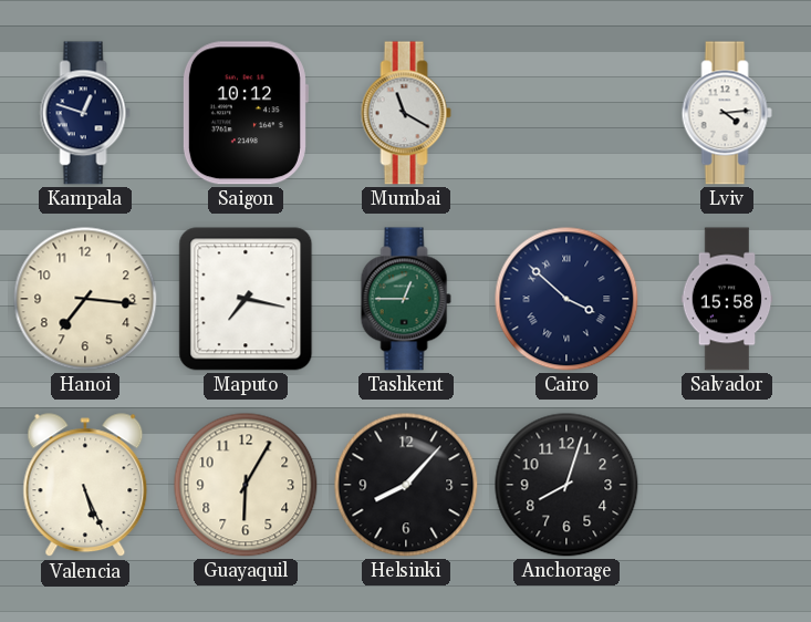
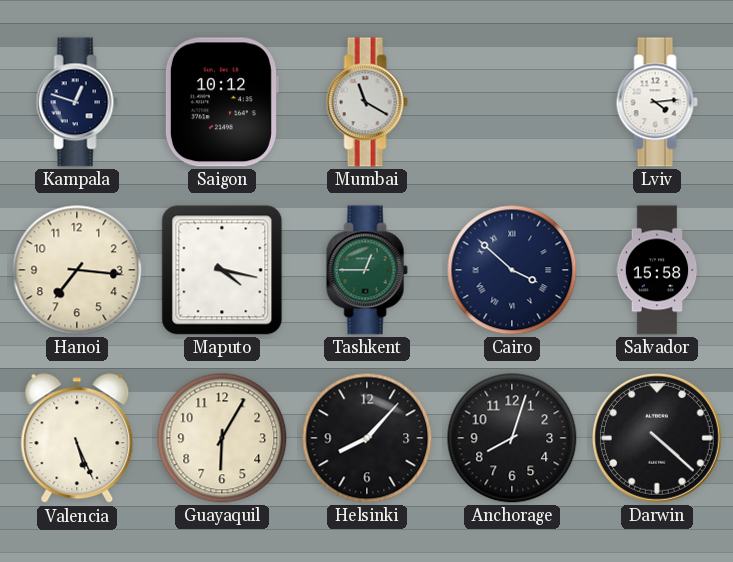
Maputo: 7:17 -> 4:17 (222, 270)
Darwin: none -> 4:22 (658, 439)
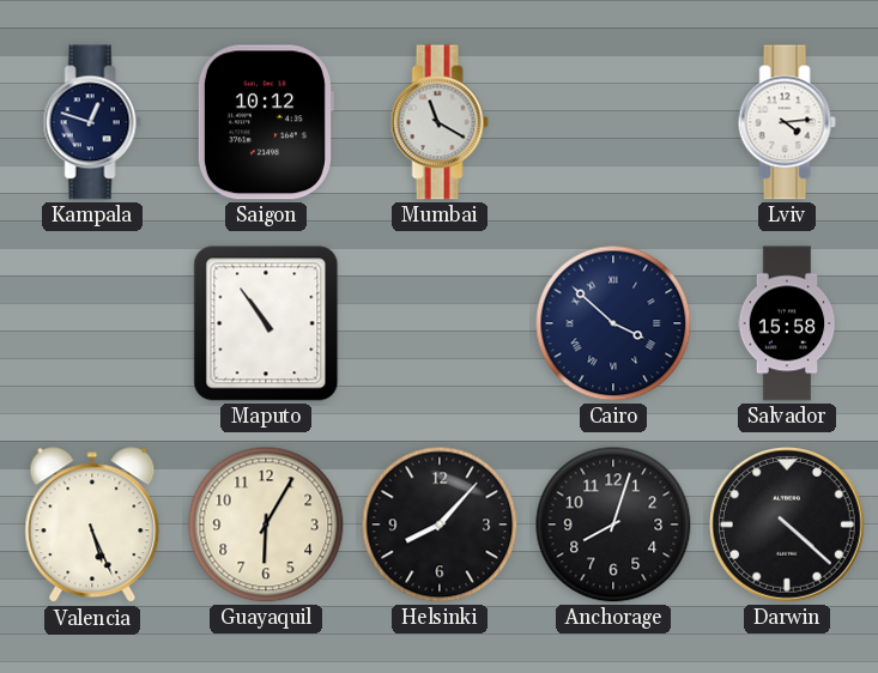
Hanoi: 7:16 -> none (77, 270)
Maputo: 4:17 -> 10:54 (266, 323)
Tashkent: 12:45 -> none (367, 270)
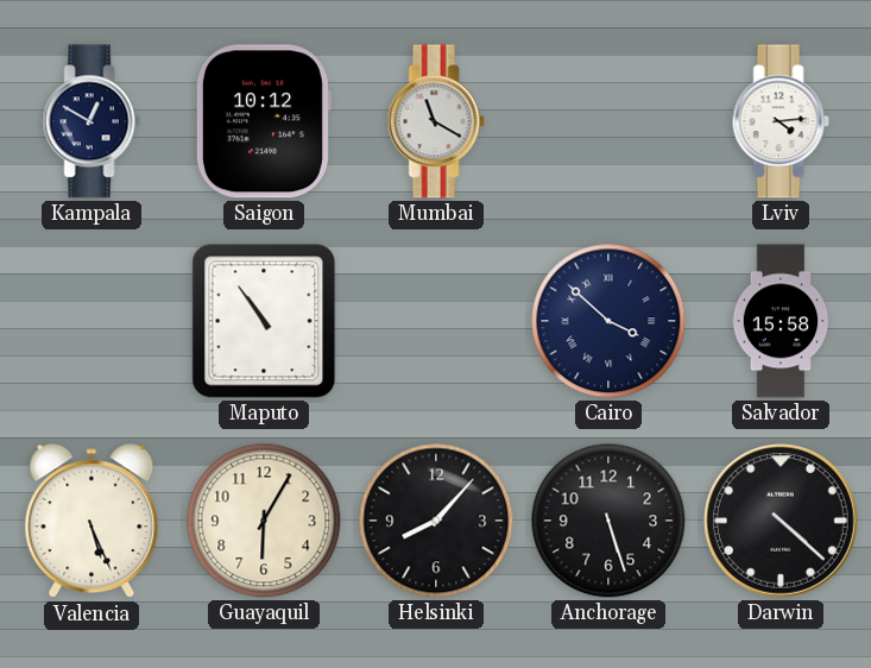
Kampala: 12:48 -> 12:50 (91, 121)
Anchorage: 8:03 -> 5:27 (608, 521)
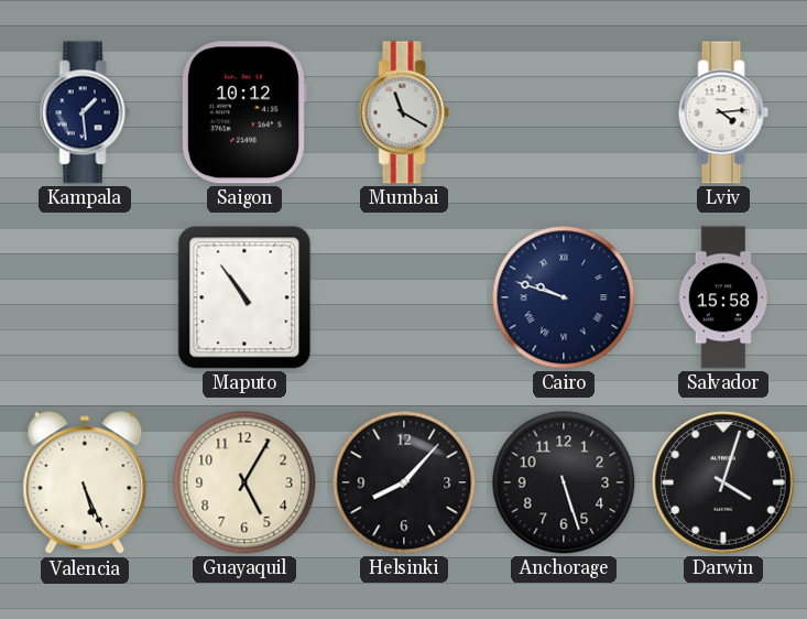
Kampala: 12:50 -> 1:29 (85, 112)
Cairo: 3:52 -> 9:48 (564, 297)
Guayaquil: 6:05 -> 5:05 (244, 482)
Darwin: 4:22 -> 4:03 (724, 484)
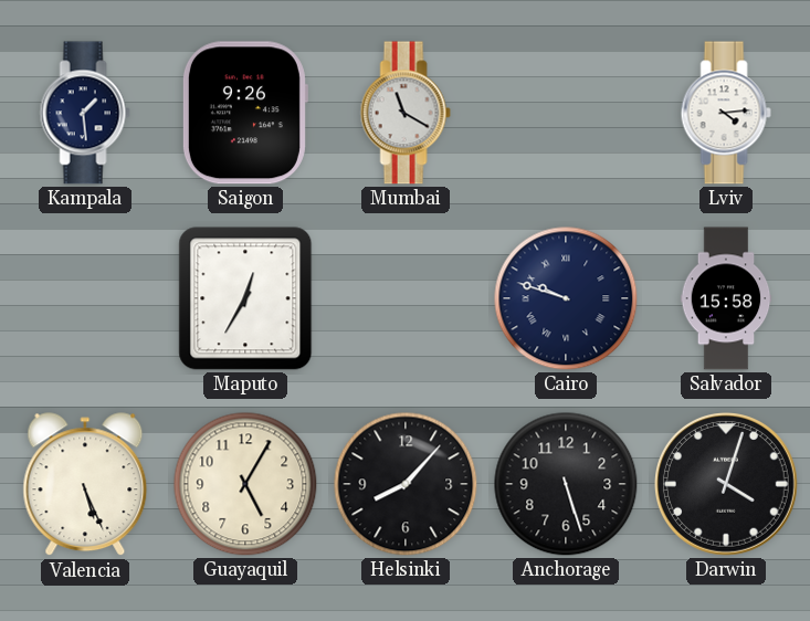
Saigon: 10:12 -> 9:26 (244, 113)
Maputo: 10:54 -> 12:35 (245, 298)
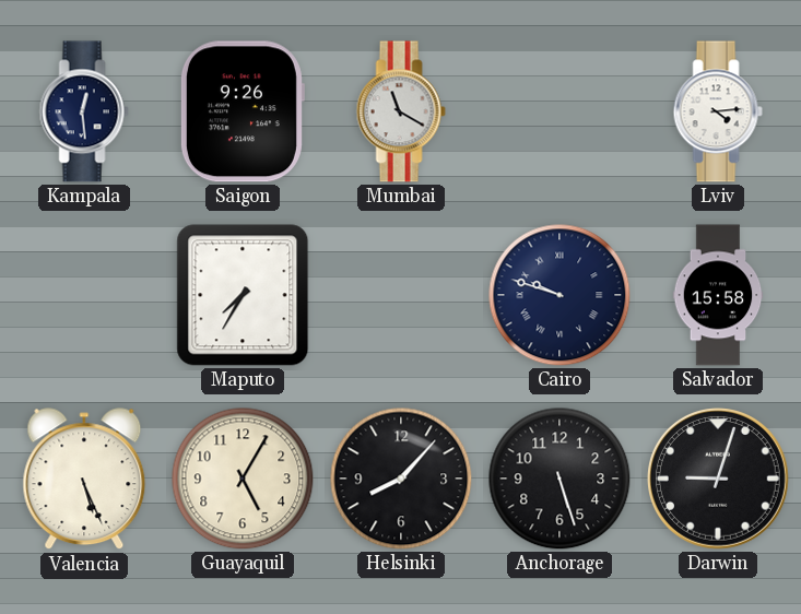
Kampala: 1:29 -> 12:29 (84, 111)
Maputo: 12:35 -> 7:35 (243, 295)
Darwin: 4:03 -> 9:03 (719, 480)
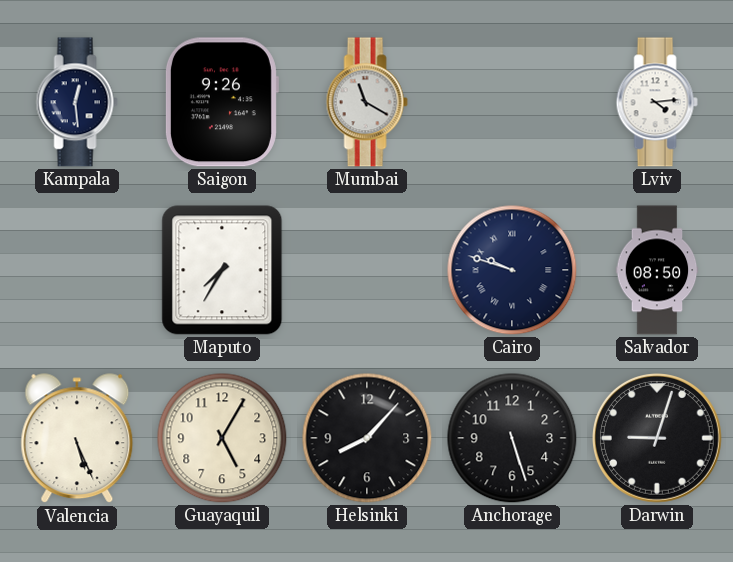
Salvador: 15:58 -> 08:50 (657, 270)
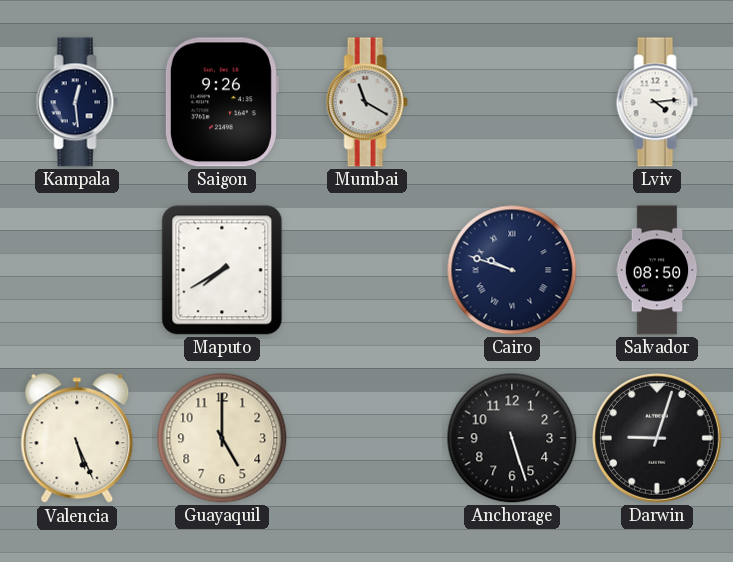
Maputo: 7:35 -> 7:40 (222, 270)
Guayaquil: 5:05 -> 5:00 (222, 438)
Helsinki: 8:07 -> none (367, 438)
